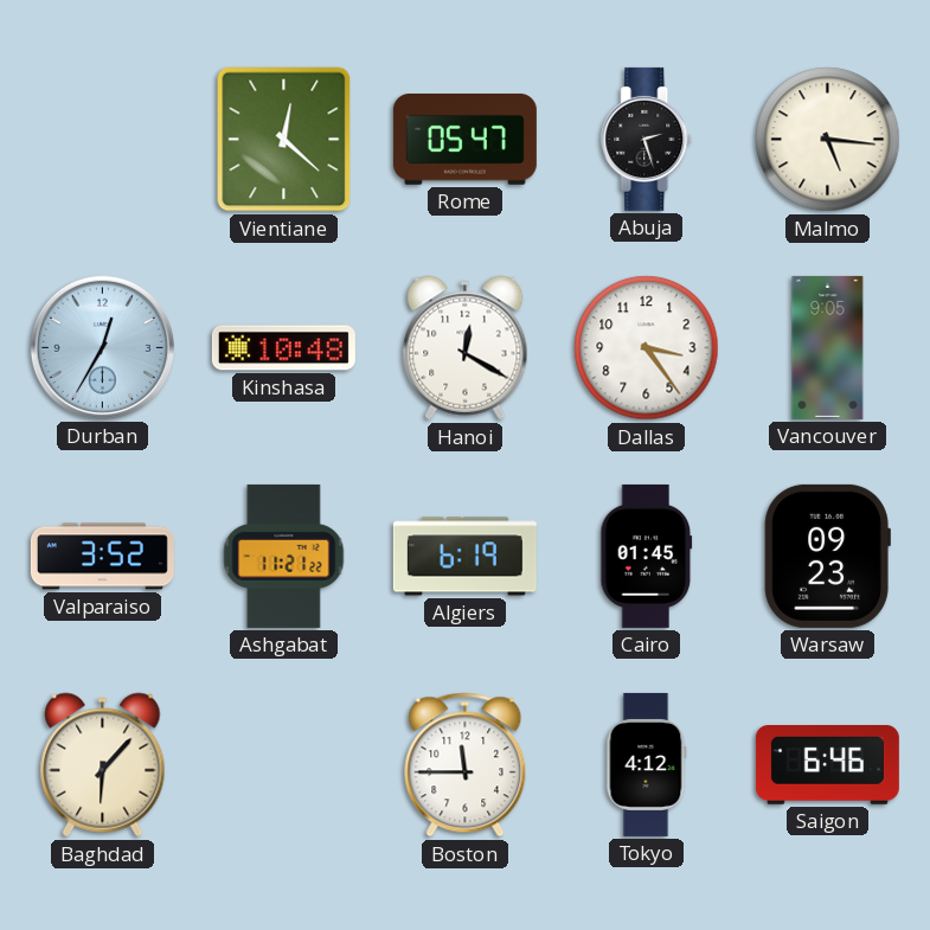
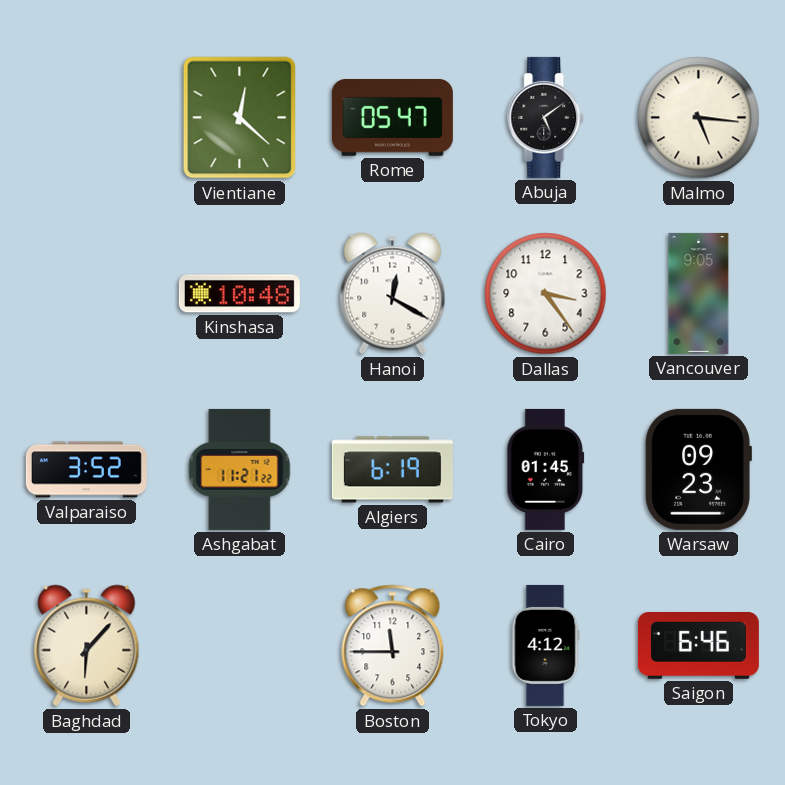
Abuja: 2:27 -> 5:09 (546, 117)
Durban: 12:35 -> none (102, 347)
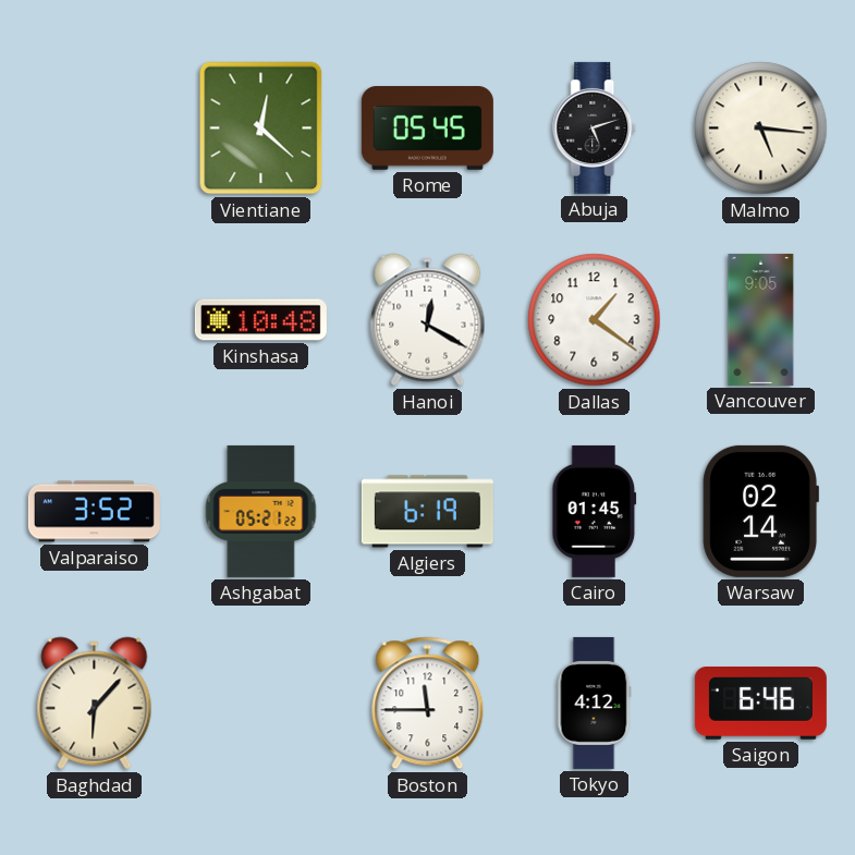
Rome: 05:47 -> 05:45 (427, 129)
Abuja: 5:09 -> 5:12 (595, 127)
Dallas: 3:24 -> 1:21 (595, 320)
Ashgabat: 11:21 -> 05:21 (261, 511)
Warsaw: 09:23 -> 02:14 (760, 511)
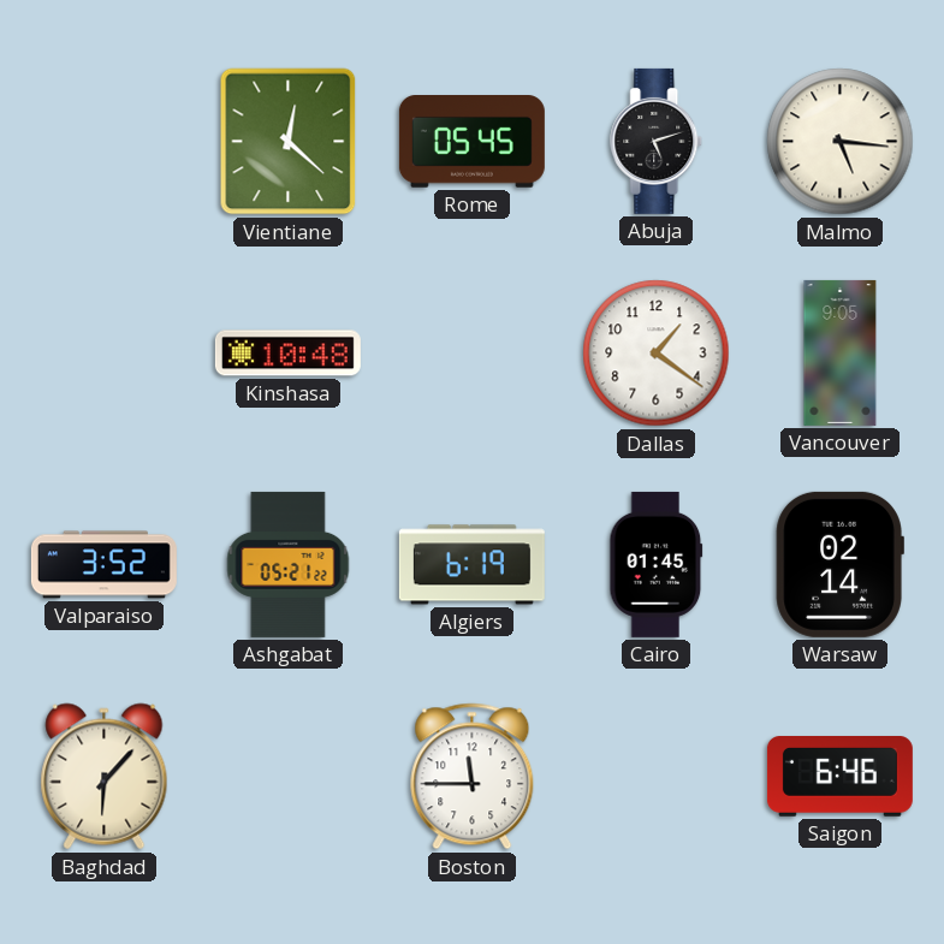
Hanoi: 12:20 -> none (428, 320)
Tokyo: 4:12 -> none (594, 703)
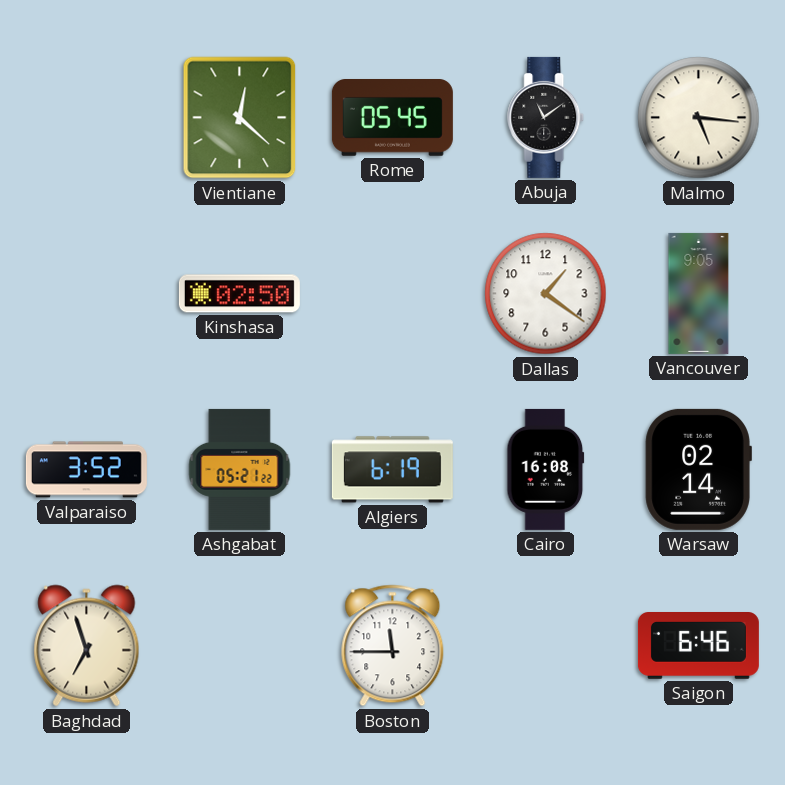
Abuja: 5:12 -> 11:09 (546, 117)
Kinshasa: 10:48 -> 02:50 (239, 294)
Cairo: 01:45 -> 16:08 (546, 469)
Baghdad: 6:07 -> 6:57 (87, 646)
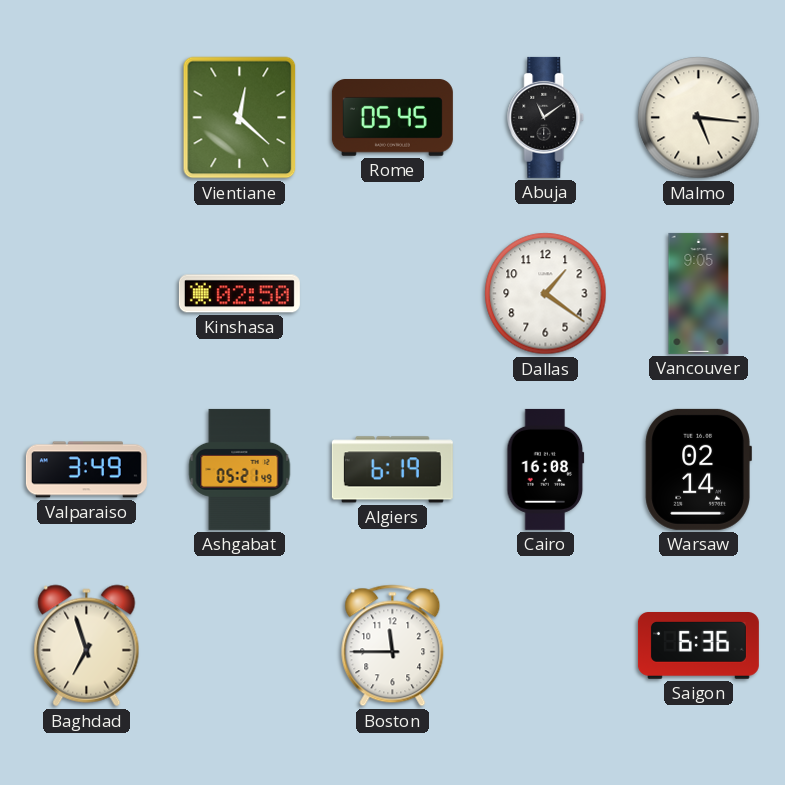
Valparaiso: 3:52 -> 3:49 (86, 470)
Ashgabat: 05:21:22 -> 05:21:49 (240, 469)
Saigon: 6:46 -> 6:36 (698, 646)
